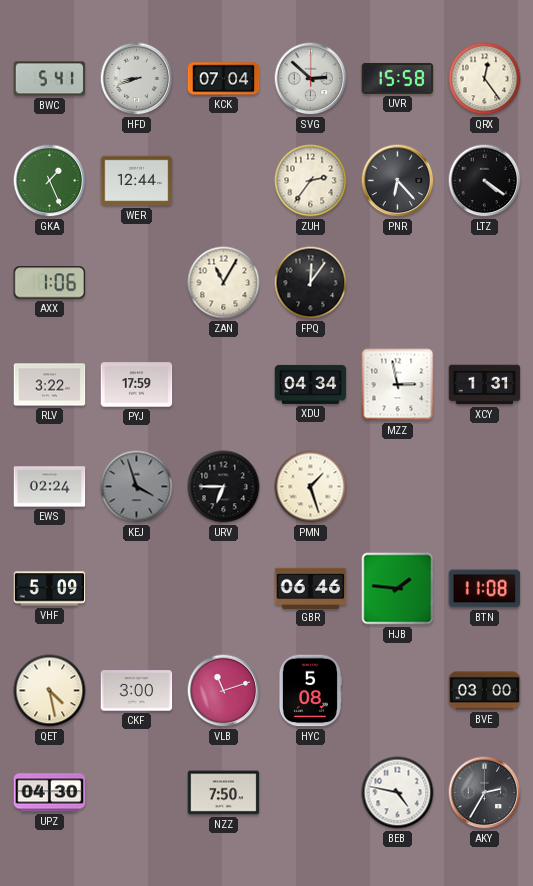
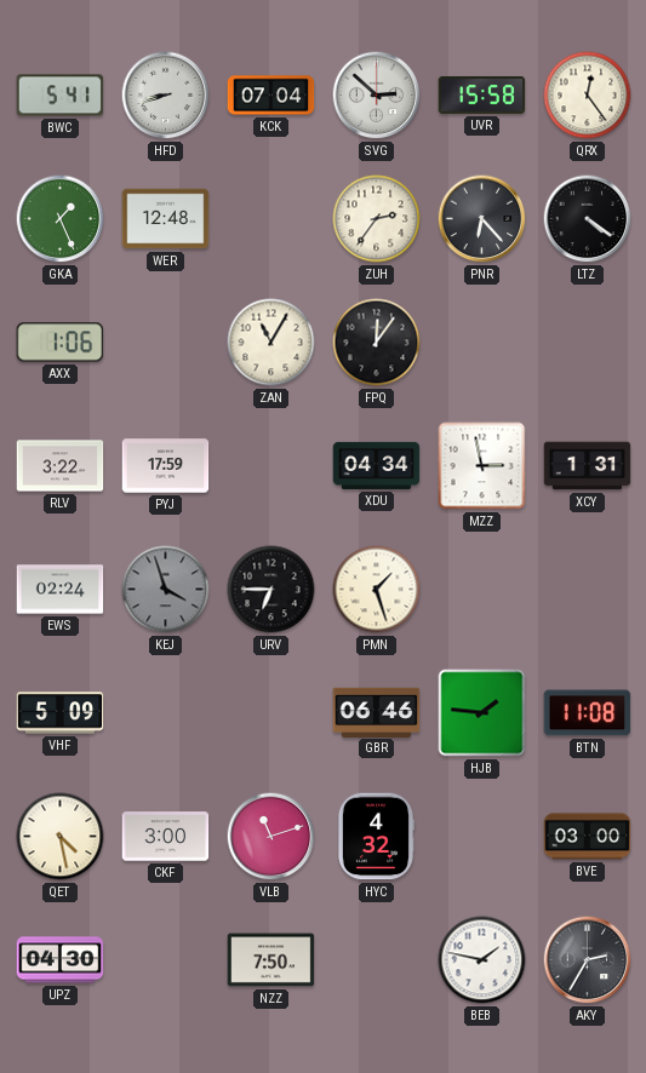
WER: 12:44 -> 12:48 (166, 219)
HYC: 5:08 -> 4:32 (376, 837)
BEB: 4:47 -> 1:47 (482, 960)
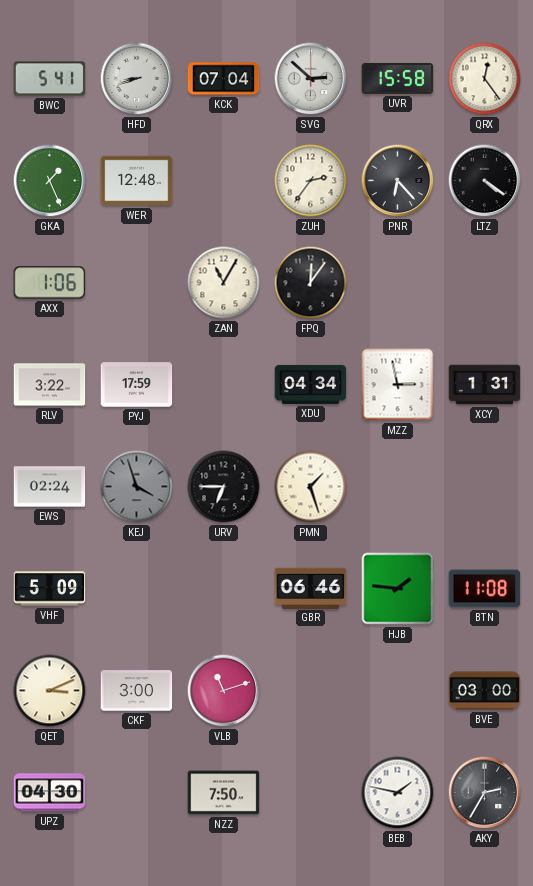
QET: 4:28 -> 3:11 (50, 691)
HYC: 4:32 -> none (376, 837)
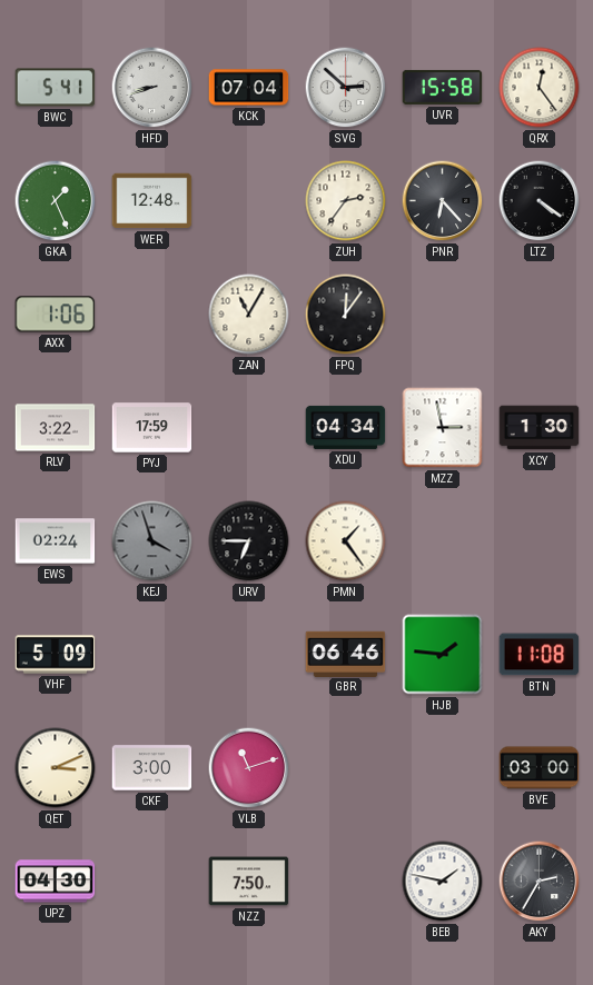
XCY: 1:31 -> 1:30 (540, 428)
PMN: 1:27 -> 1:24 (346, 541)
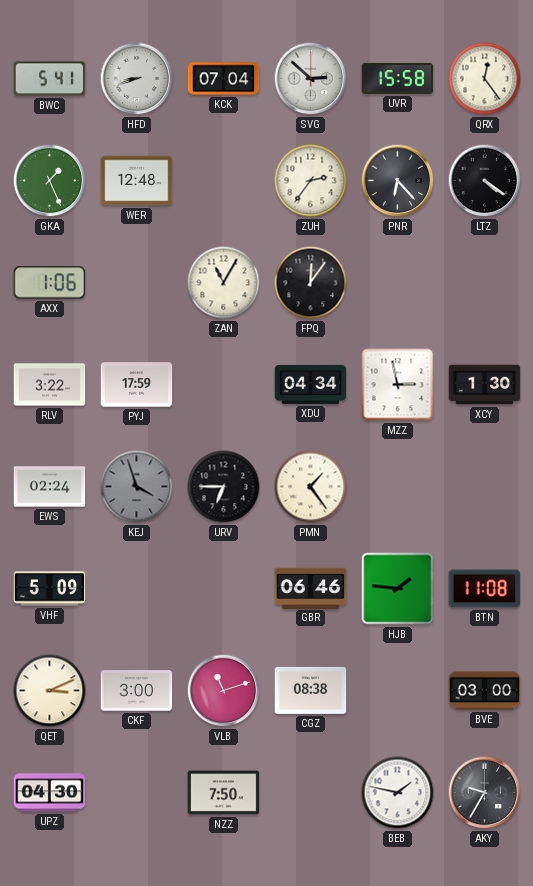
CGZ: none -> 08:38 (311, 690)
AKY: 2:35 -> 9:35 (485, 793)
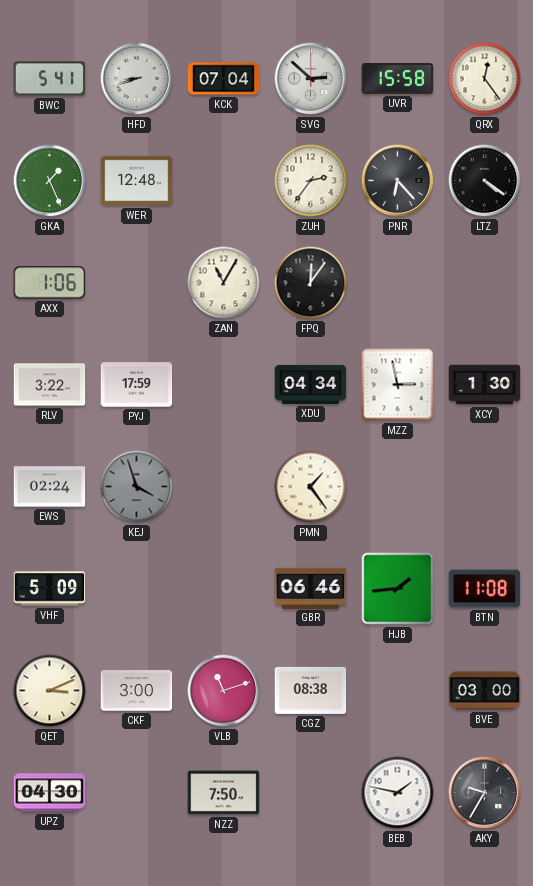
URV: 6:45 -> none (224, 487)
HJB: 1:46 -> 1:44 (398, 589)
